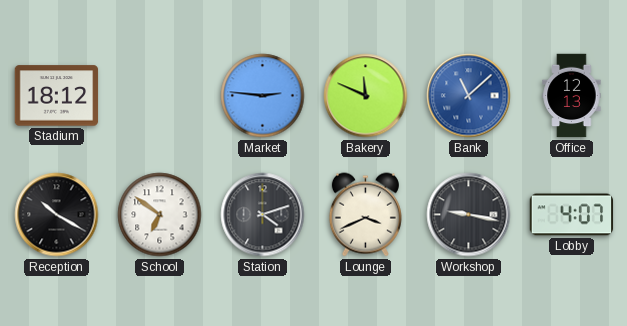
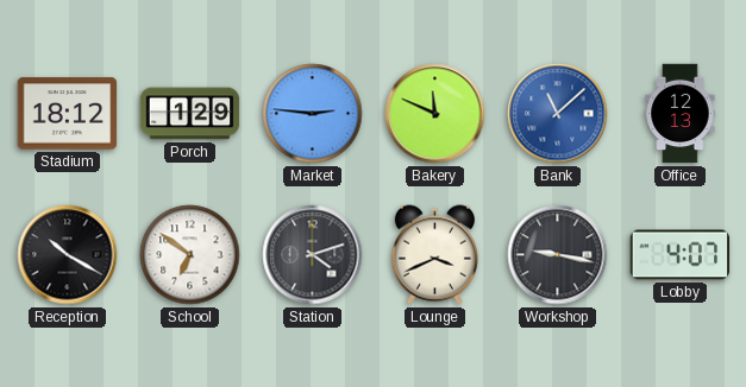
Porch: none -> 1:29 (190, 114)
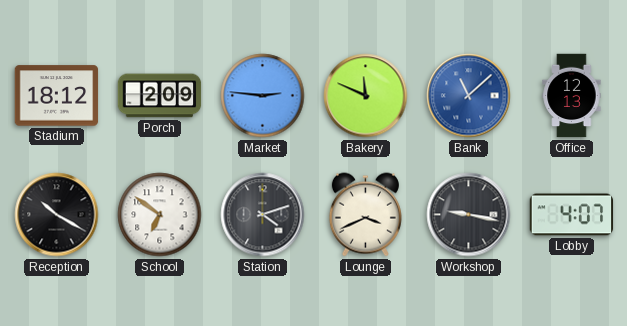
Porch: 1:29 -> 2:09 (160, 96)
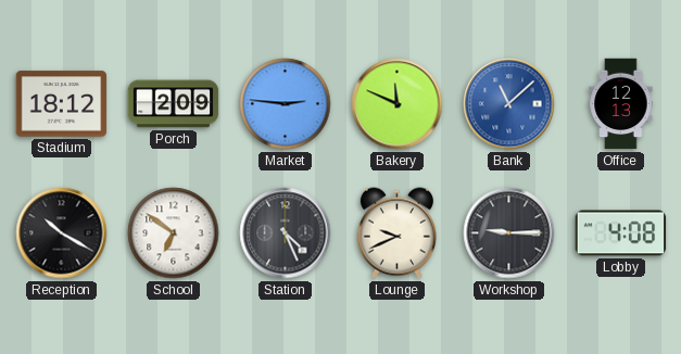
Station: 4:12 -> 4:26 (286, 233)
Lounge: 3:41 -> 9:41 (396, 233)
Workshop: 9:17 -> 9:15 (509, 233)
Lobby: 4:07 -> 4:08 (621, 233)
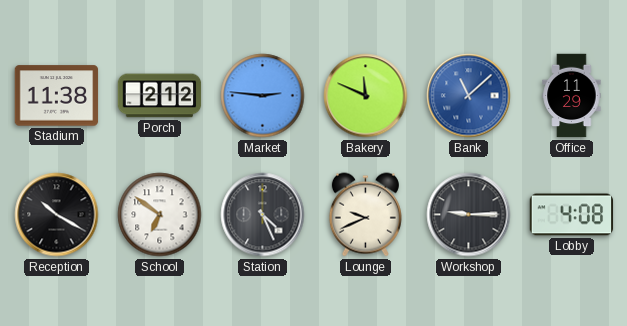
Stadium: 18:12 -> 11:38 (57, 96)
Porch: 2:09 -> 2:12 (160, 96)
Office: 12:13 -> 11:29 (572, 96)
